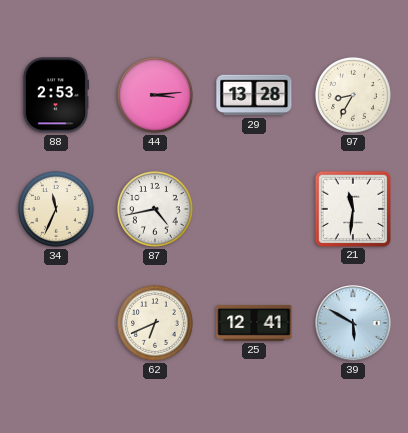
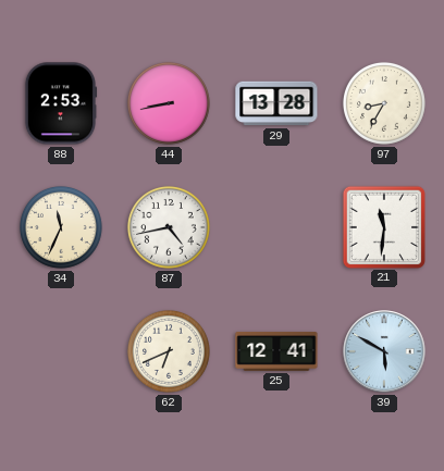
44: 3:14 -> 8:43 (169, 103)
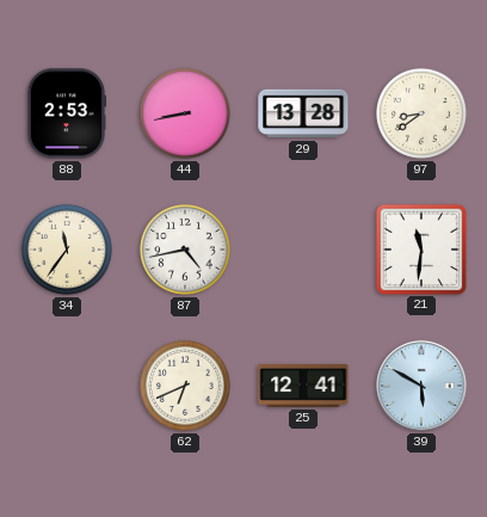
97: 8:35 -> 8:39 (421, 113)
34: 11:34 -> 11:36 (67, 250)
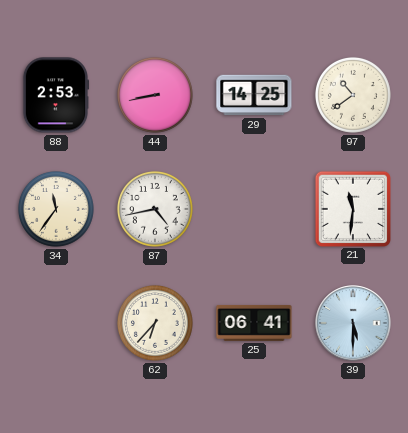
29: 13:28 -> 14:25 (254, 95)
97: 8:39 -> 10:39 (353, 95)
62: 6:41 -> 6:37 (155, 323)
25: 12:41 -> 06:41 (254, 323)
39: 5:50 -> 5:30 (353, 323)
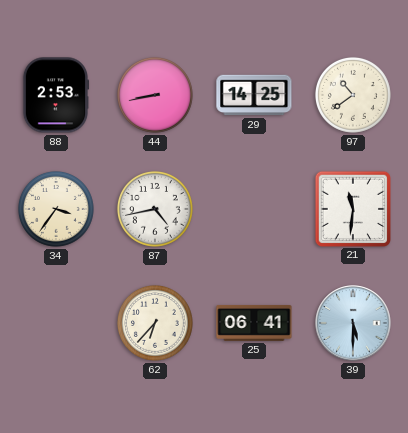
34: 11:36 -> 3:36 (56, 209)
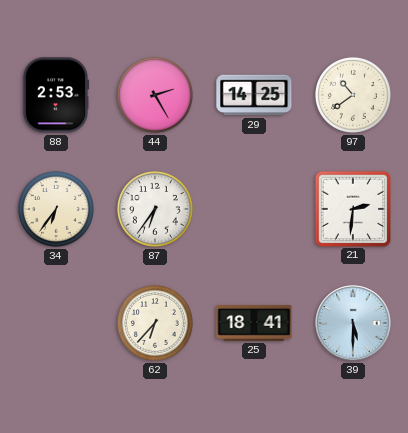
44: 8:43 -> 2:25 (155, 95)
34: 3:36 -> 6:36 (56, 209)
87: 4:43 -> 6:36 (155, 209)
21: 11:31 -> 2:31 (352, 208)
25: 06:41 -> 18:41 (254, 323)
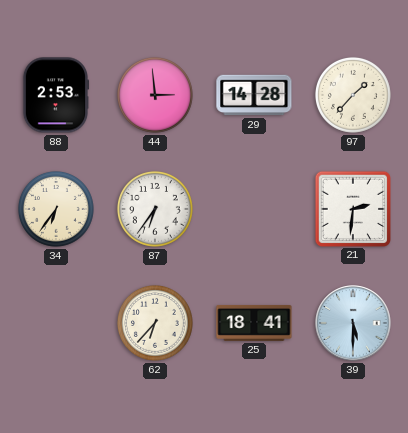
44: 2:25 -> 2:59 (155, 95)
29: 14:25 -> 14:28 (254, 95)
97: 10:39 -> 1:37 (353, 95)
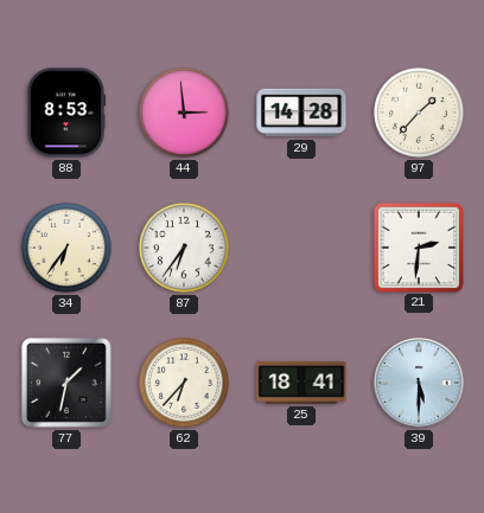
88: 2:53 -> 8:53 (66, 113)
77: none -> 1:32 (66, 383)
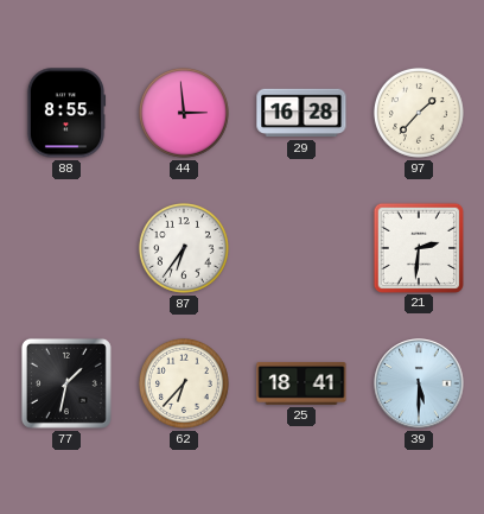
88: 8:53 -> 8:55 (66, 113)
29: 14:28 -> 16:28 (301, 113)
34: 6:36 -> none (66, 248)
